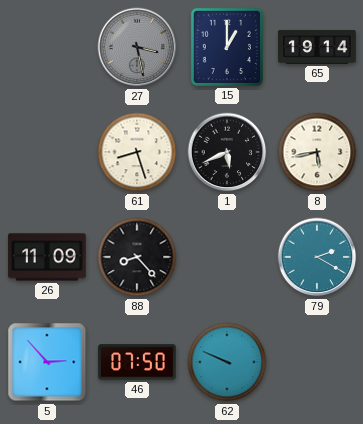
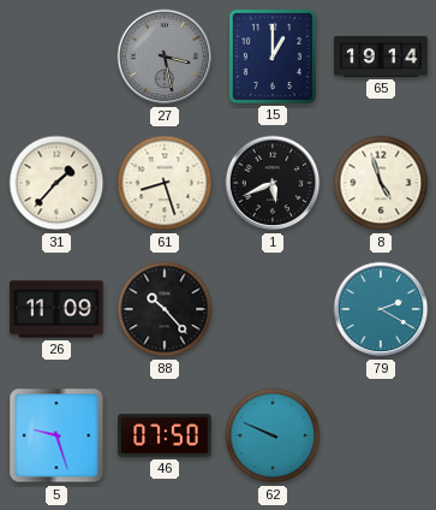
31: none -> 1:37 (56, 183)
8: 5:43 -> 4:57 (381, 183)
88: 8:23 -> 10:23 (165, 309)
5: 2:53 -> 9:27 (56, 435)
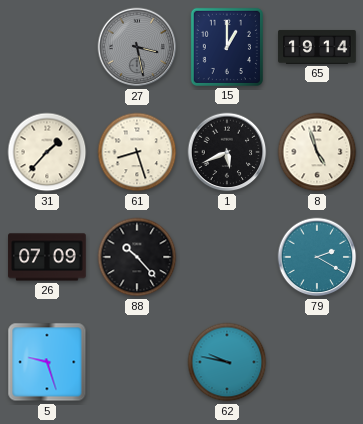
26: 11:09 -> 07:09 (47, 257)
46: 07:50 -> none (165, 435)
62: 9:49 -> 9:47 (227, 362)
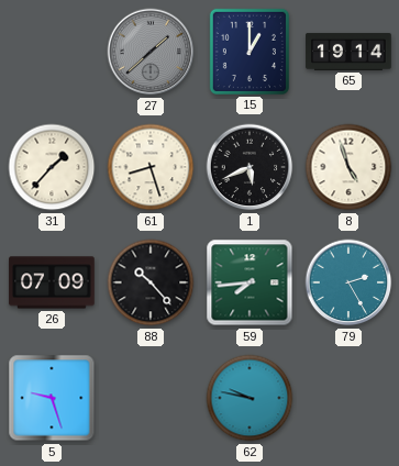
27: 3:28 -> 1:38 (151, 52)
59: none -> 7:44 (250, 282)
79: 2:20 -> 2:25 (348, 282)
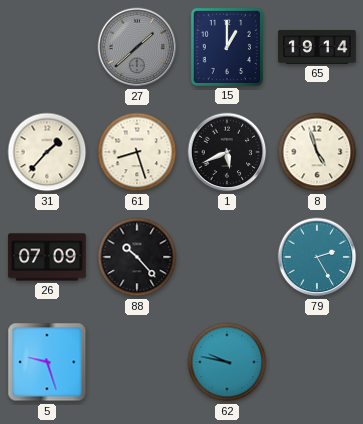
59: 7:44 -> none (250, 282)
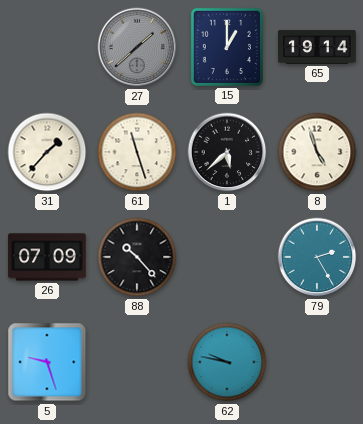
61: 8:27 -> 11:27 (137, 152)
1: 5:41 -> 5:38 (227, 152)
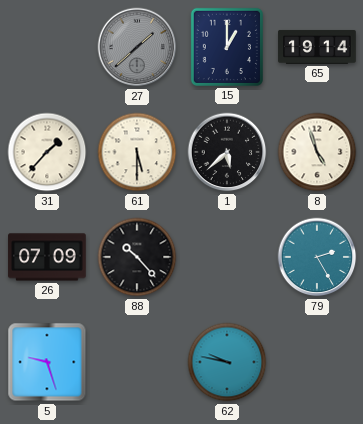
61: 11:27 -> 5:30 (137, 152)
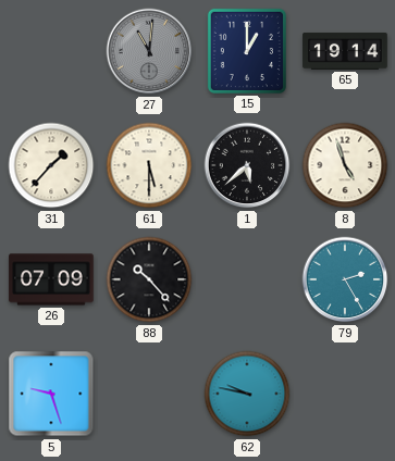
27: 1:38 -> 11:01 (149, 51)
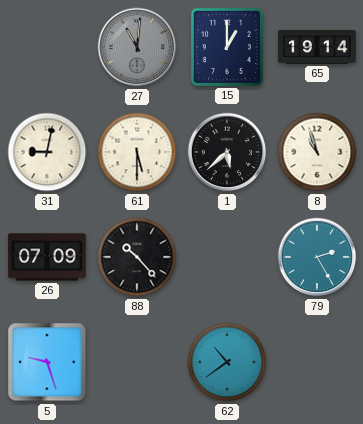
31: 1:37 -> 9:02 (47, 152)
8: 4:57 -> 10:57 (317, 152)
62: 9:47 -> 10:39 (227, 362)
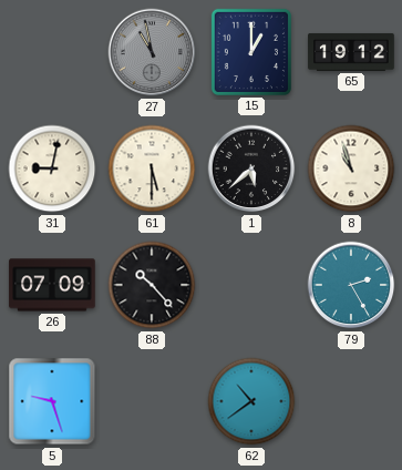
27: 11:01 -> 10:58 (152, 52)
65: 19:14 -> 19:12 (351, 52)
